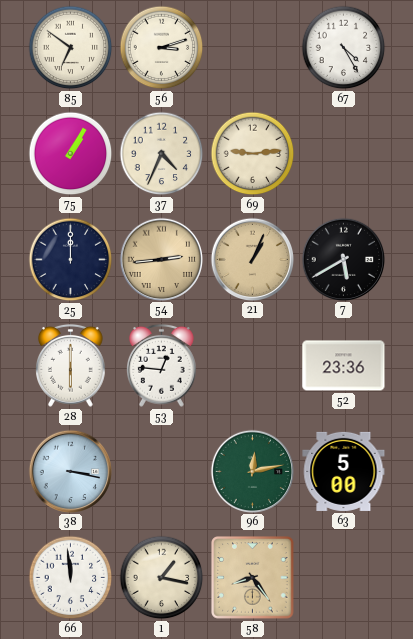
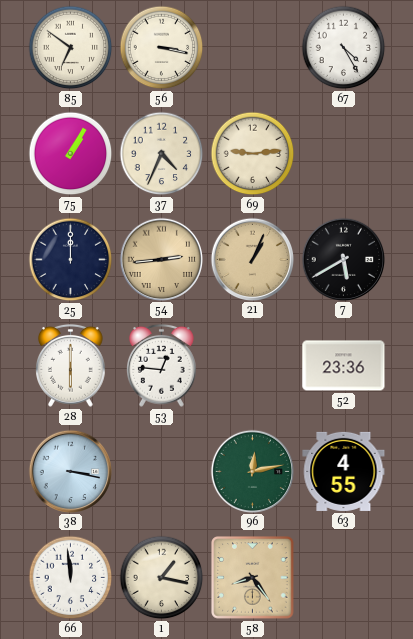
56: 3:12 -> 3:17 (162, 48)
63: 5:00 -> 4:55 (344, 471)
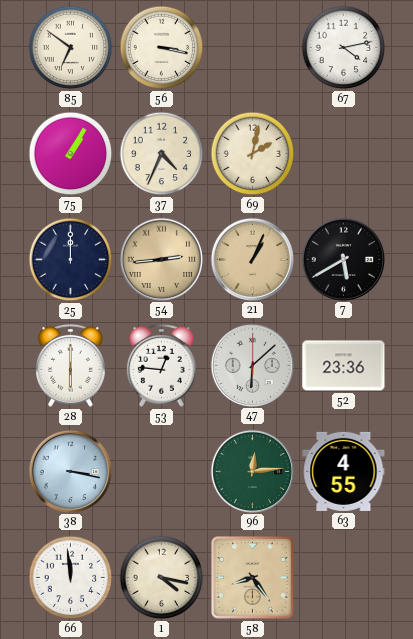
67: 4:25 -> 4:13 (344, 48)
69: 9:14 -> 2:02 (253, 154)
47: none -> 6:08 (252, 365)
96: 12:13 -> 12:14 (252, 471)
1: 1:17 -> 4:17 (162, 578)
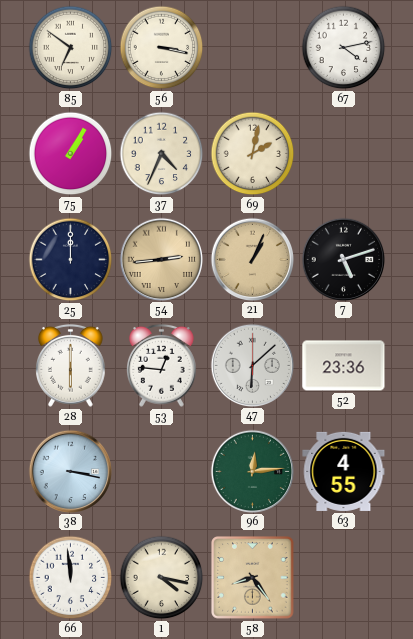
7: 5:40 -> 5:12 (343, 259)
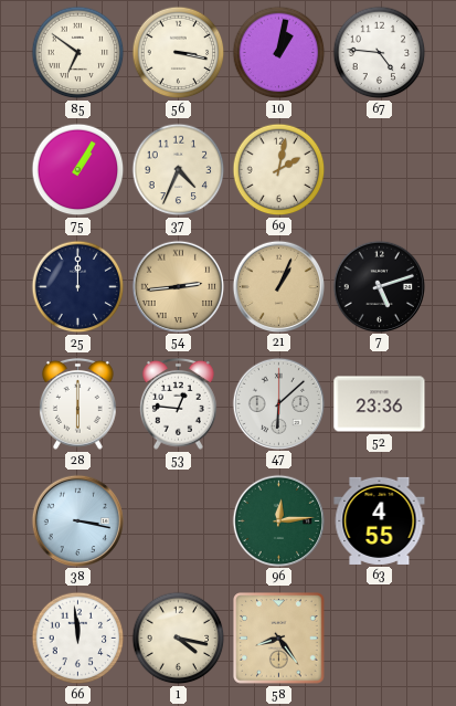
10: none -> 1:02 (279, 53)
67: 4:13 -> 4:46 (380, 53)
